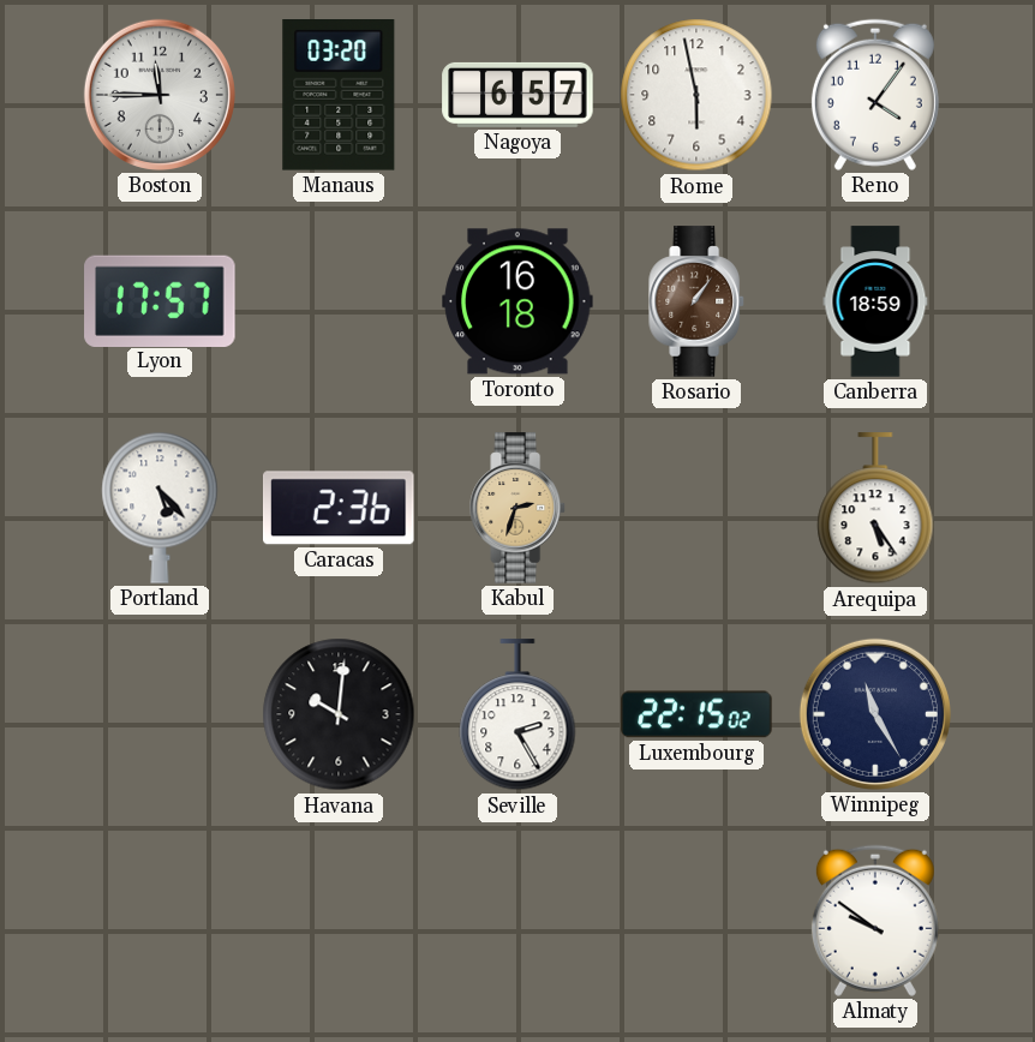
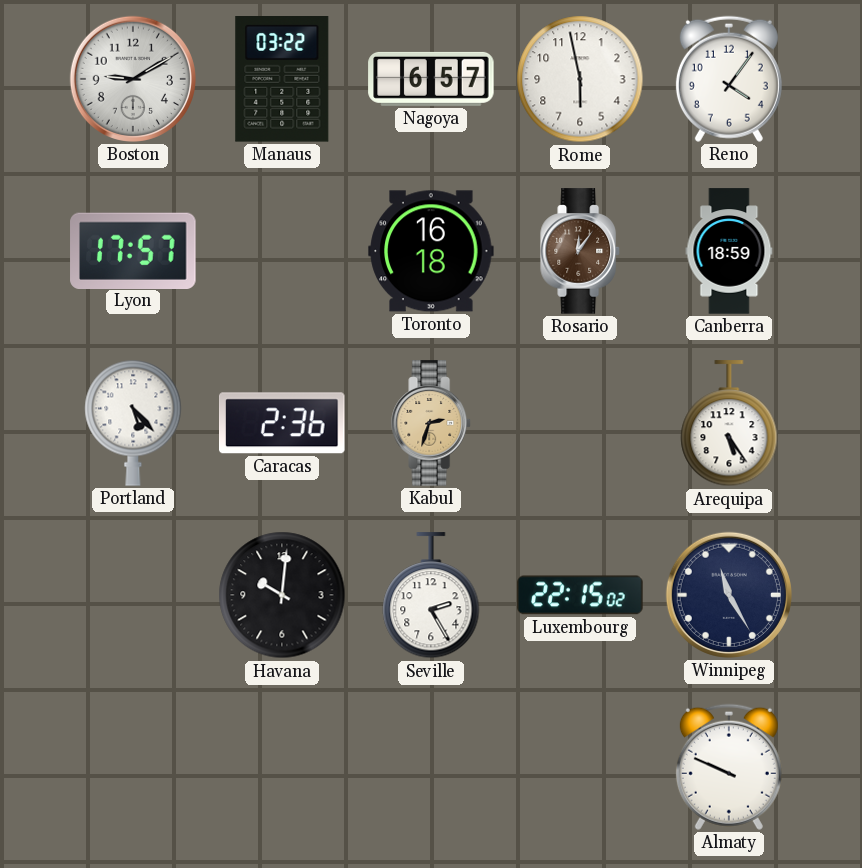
Boston: 11:45 -> 9:10 (133, 79)
Manaus: 03:20 -> 03:22 (282, 79)
Rosario: 1:06 -> 12:06 (580, 251)
Almaty: 9:51 -> 9:49 (729, 767)
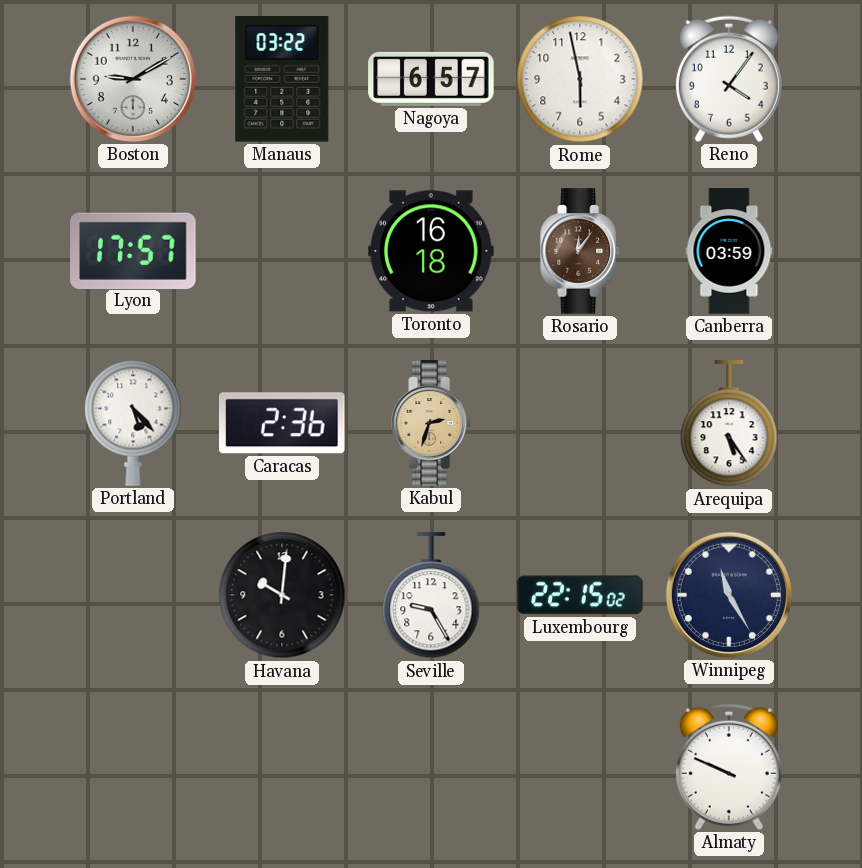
Canberra: 18:59 -> 03:59 (729, 251)
Seville: 2:25 -> 9:25 (431, 596)
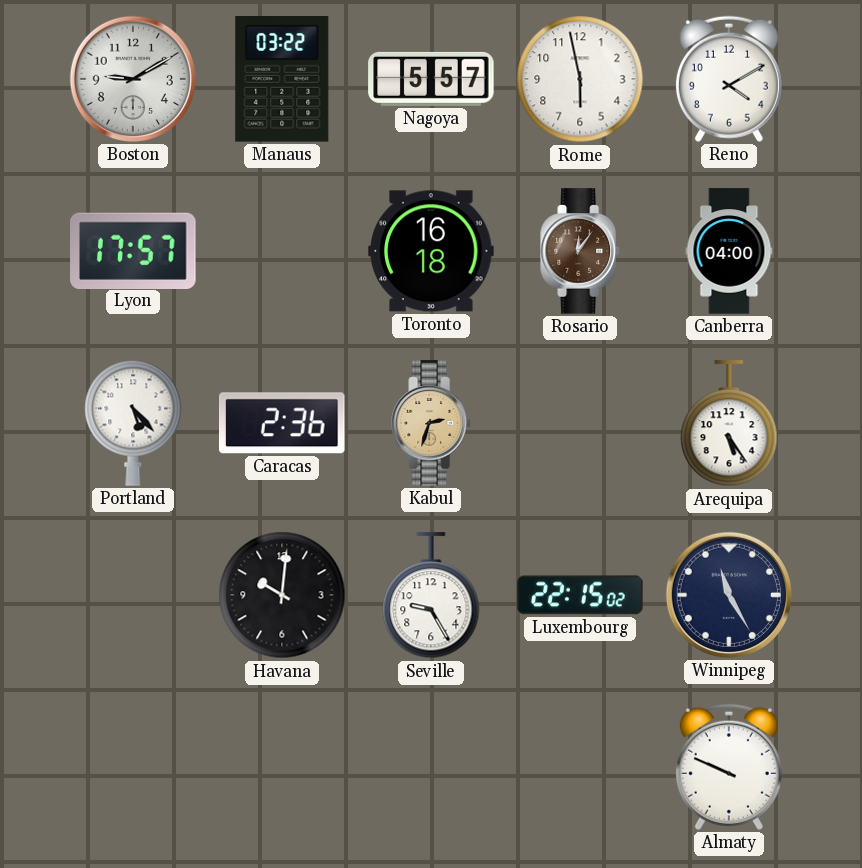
Nagoya: 6:57 -> 5:57 (431, 79)
Reno: 4:06 -> 4:10 (729, 79)
Canberra: 03:59 -> 04:00 (729, 251)
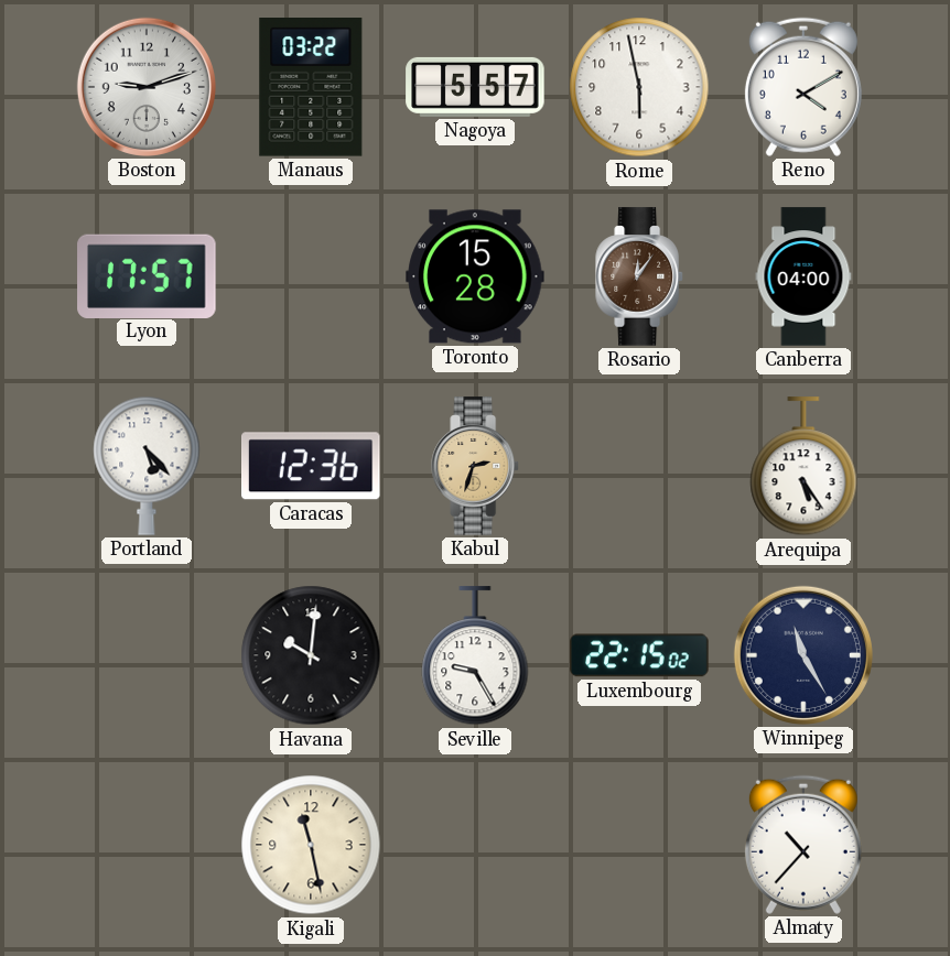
Boston: 9:10 -> 9:12 (147, 87)
Toronto: 16:18 -> 15:28 (475, 276)
Caracas: 2:36 -> 12:36 (312, 466)
Kigali: none -> 11:28 (311, 845)
Almaty: 9:49 -> 10:37 (803, 845)
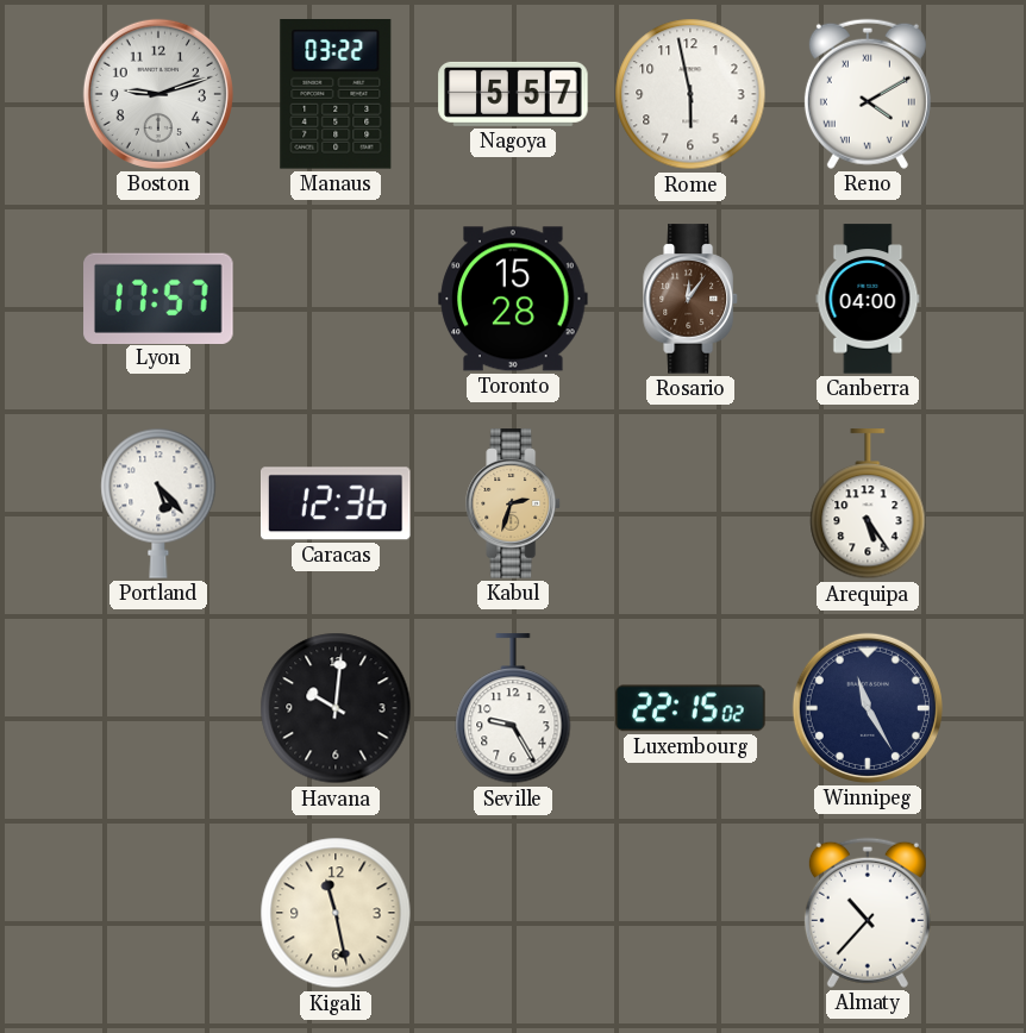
Reno numerals: Arabic -> Roman (868, 94)
